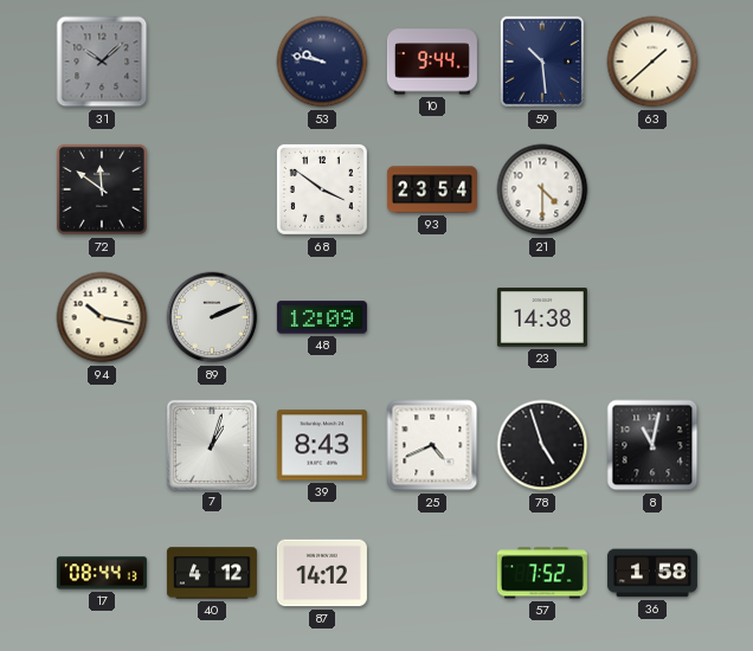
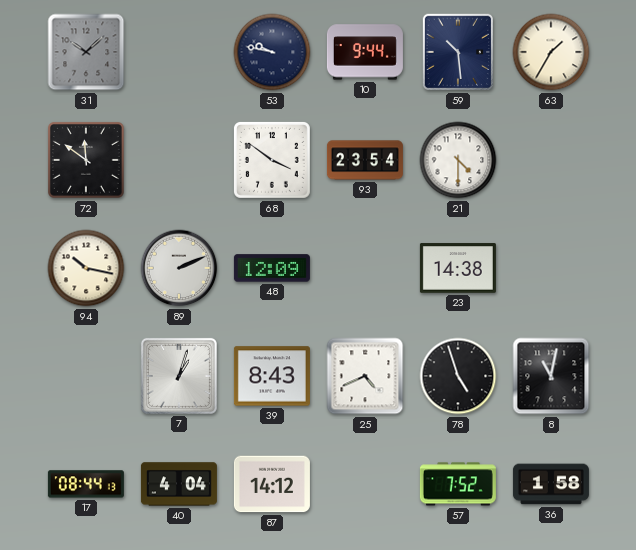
63: 1:38 -> 1:35 (551, 52)
40: 4:12 -> 4:04 (179, 484)
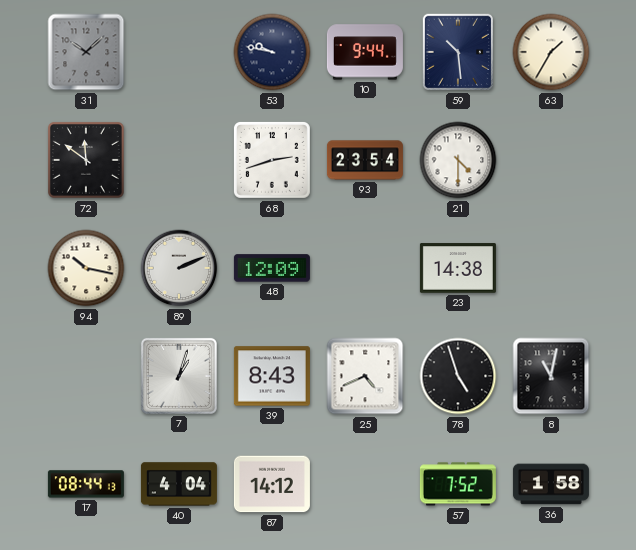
68: 3:51 -> 2:42 (272, 160)
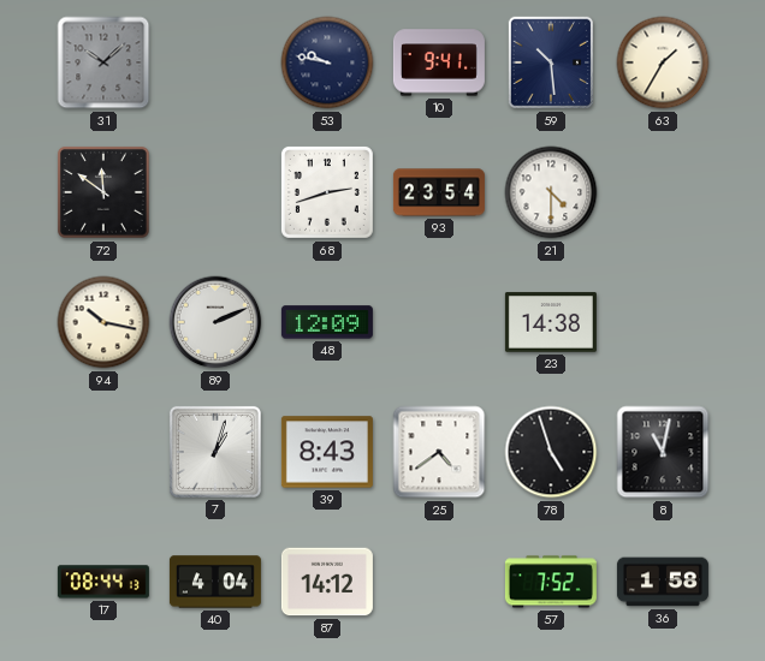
10: 9:44 -> 9:41 (439, 62)
25: 4:41 -> 4:39 (439, 452)
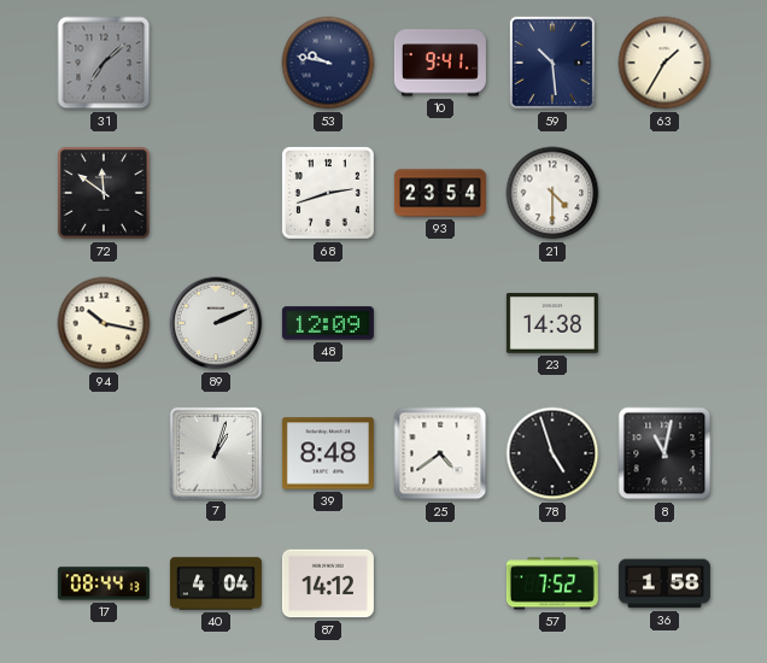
31: 10:08 -> 7:08 (104, 63)
39: 8:43 -> 8:48 (328, 453)
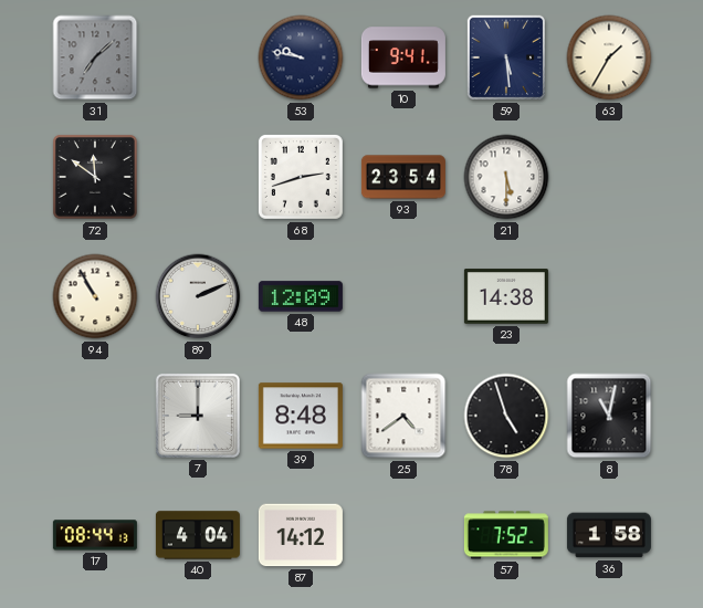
59: 10:29 -> 5:29 (506, 57)
21: 4:30 -> 5:30 (506, 177)
94: 10:17 -> 10:55 (95, 296)
7: 1:03 -> 9:00 (198, 416)
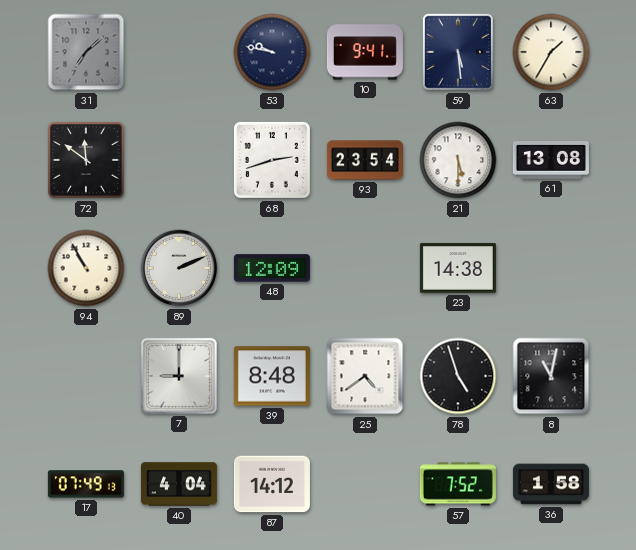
61: none -> 13:08 (551, 161)
17: 08:44 -> 07:49 (86, 484)
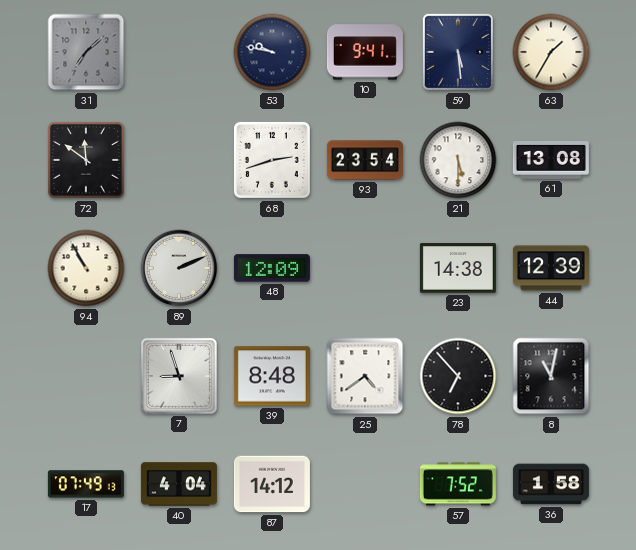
44: none -> 12:39 (551, 268)
7: 9:00 -> 8:57 (179, 376)
78: 4:57 -> 6:53 (458, 376)
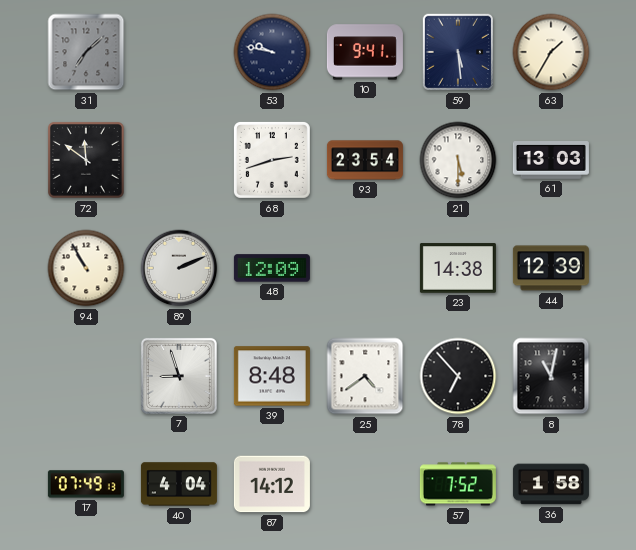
61: 13:08 -> 13:03 (551, 161)
